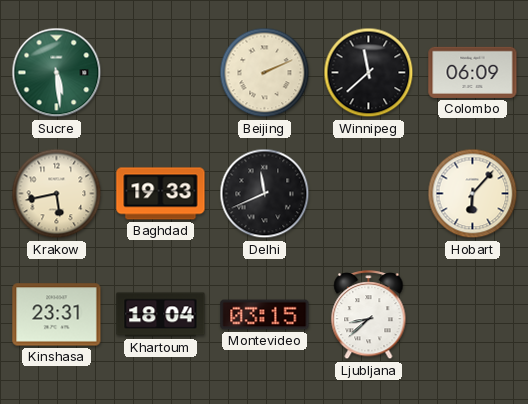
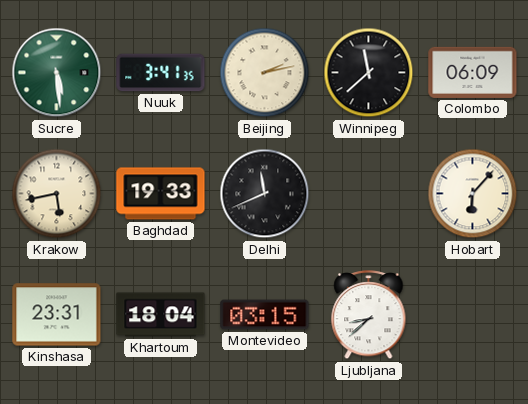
Nuuk: none -> 3:41 (161, 73)
Beijing: 2:11 -> 2:13 (265, 73)
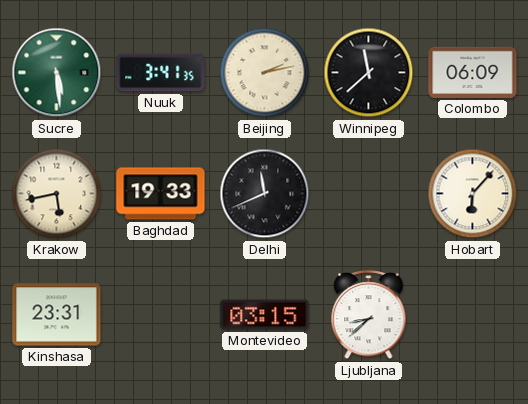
Khartoum: 18:04 -> none (161, 315)
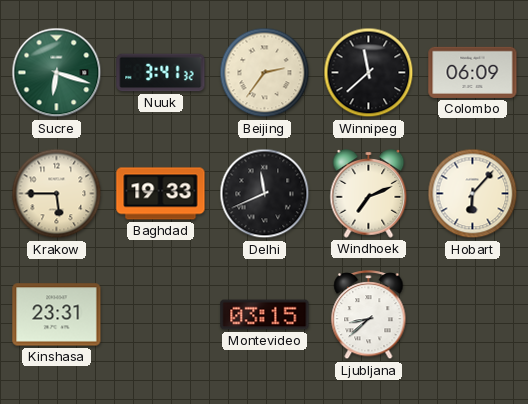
Sucre: 5:29 -> 6:18 (57, 73)
Nuuk: 3:41:35 -> 3:41:32 (161, 73)
Beijing: 2:13 -> 2:36 (265, 73)
Krakow: 5:43 -> 5:45 (57, 194)
Windhoek: none -> 7:11 (369, 194)
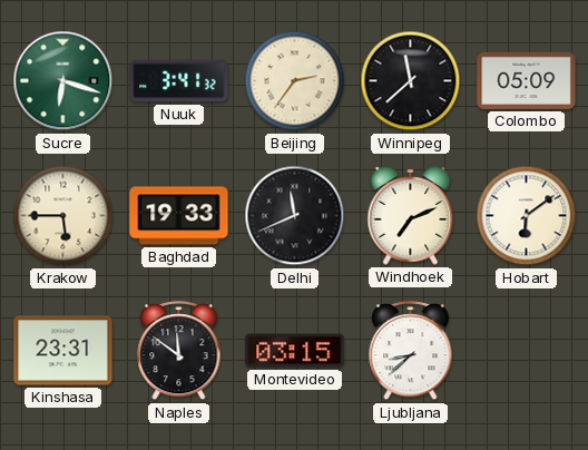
Colombo: 06:09 -> 05:09 (527, 80)
Hobart: 6:07 -> 6:09 (527, 216)
Naples: none -> 11:51 (179, 351)
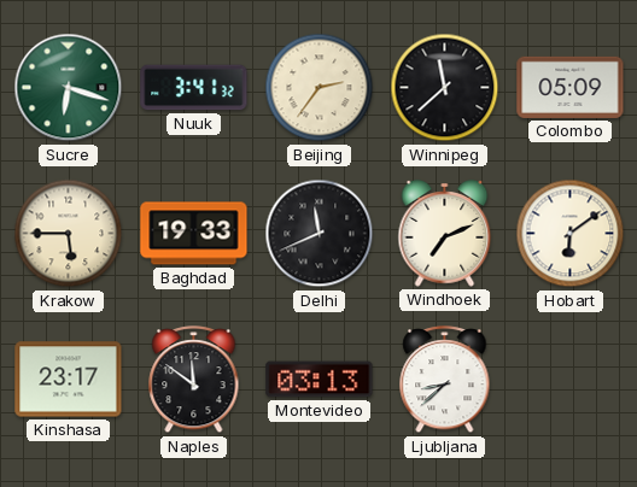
Kinshasa: 23:31 -> 23:17 (69, 380)
Montevideo: 03:15 -> 03:13 (320, 380)
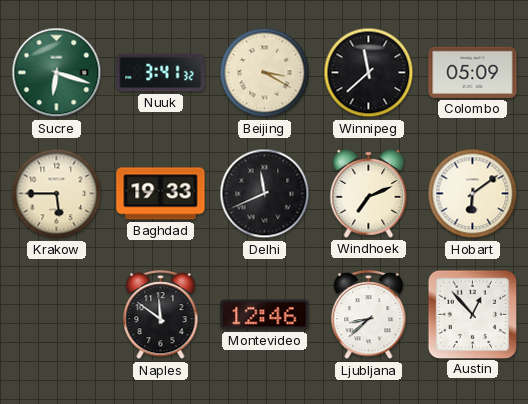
Beijing: 2:36 -> 3:20 (265, 73)
Kinshasa: 23:17 -> none (69, 380)
Montevideo: 03:13 -> 12:46 (265, 315)
Austin: none -> 12:53 (472, 314)
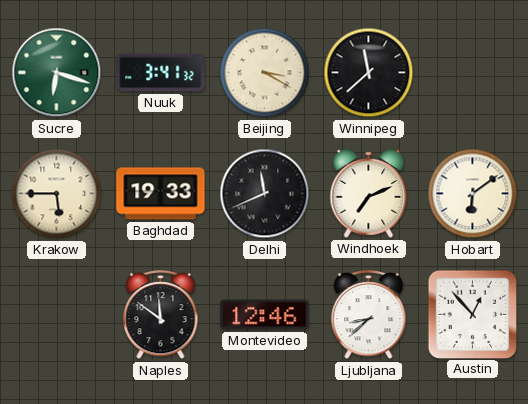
Colombo: 05:09 -> none (473, 72)
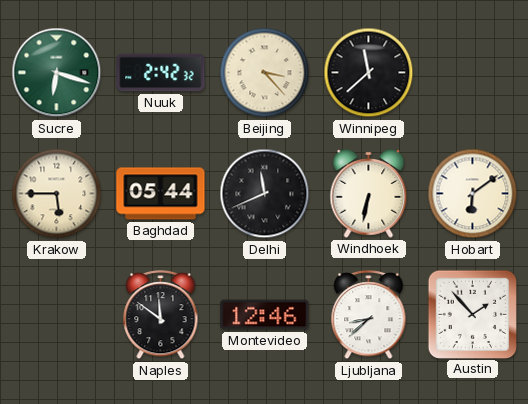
Nuuk: 3:41 -> 2:42 (161, 73)
Beijing: 3:20 -> 3:23 (265, 73)
Baghdad: 19:33 -> 05:44 (161, 194)
Windhoek: 7:11 -> 6:32 (369, 194)
Austin: 12:53 -> 1:53 (472, 314)
